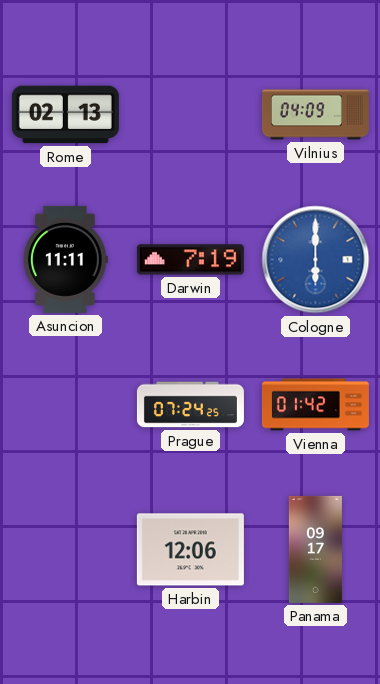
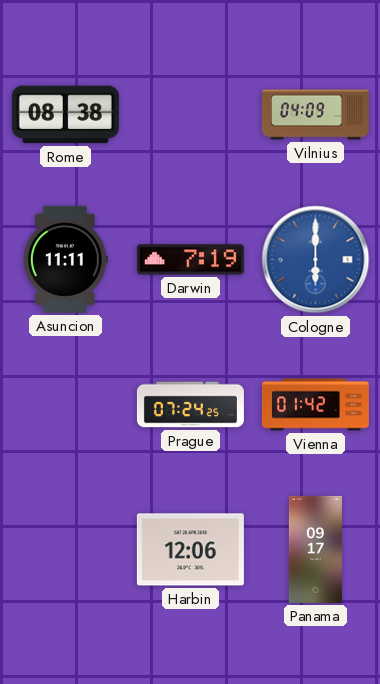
Rome: 02:13 -> 08:38 (65, 115)
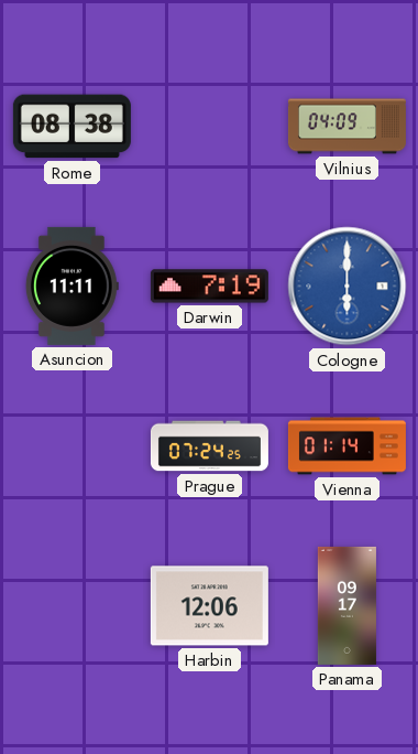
Vienna: 01:42 -> 01:14 (346, 446)
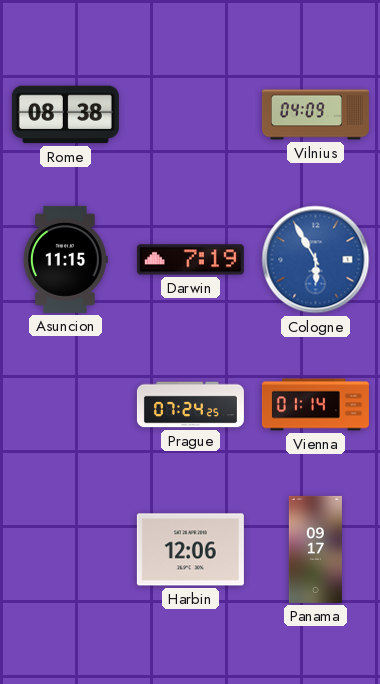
Asuncion: 11:11 -> 11:15 (65, 259)
Cologne: 6:00 -> 5:55 (316, 260)
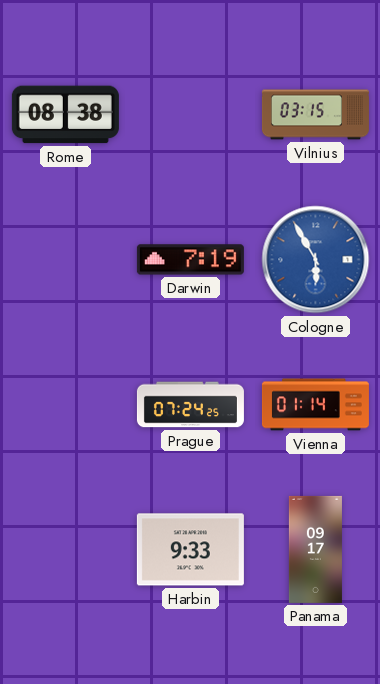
Vilnius: 04:09 -> 03:15 (315, 115)
Asuncion: 11:15 -> none (65, 259)
Harbin: 12:06 -> 9:33 (190, 550)
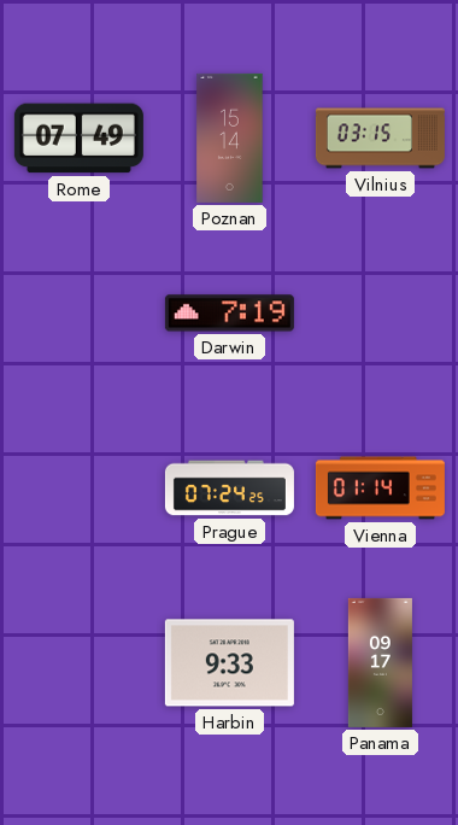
Rome: 08:38 -> 07:49 (78, 139)
Poznan: none -> 15:14 (230, 137)
Cologne: 5:55 -> none (316, 260)
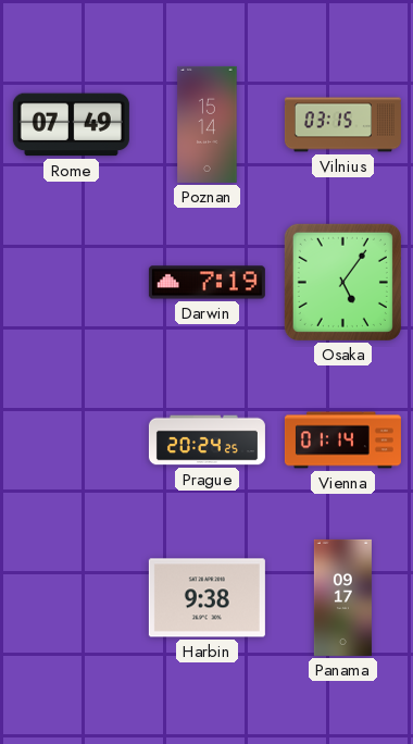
Osaka: none -> 5:06 (342, 282)
Prague: 07:24 -> 20:24 (206, 441)
Harbin: 9:33 -> 9:38 (206, 598)
